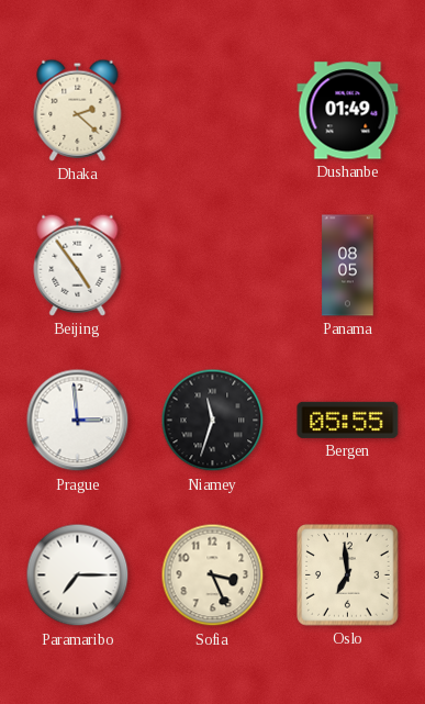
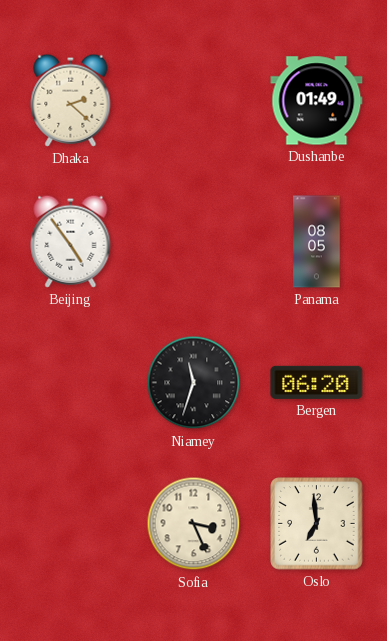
Prague: 2:59 -> none (78, 421)
Bergen: 05:55 -> 06:20 (317, 382)
Paramaribo: 7:15 -> none (78, 576)
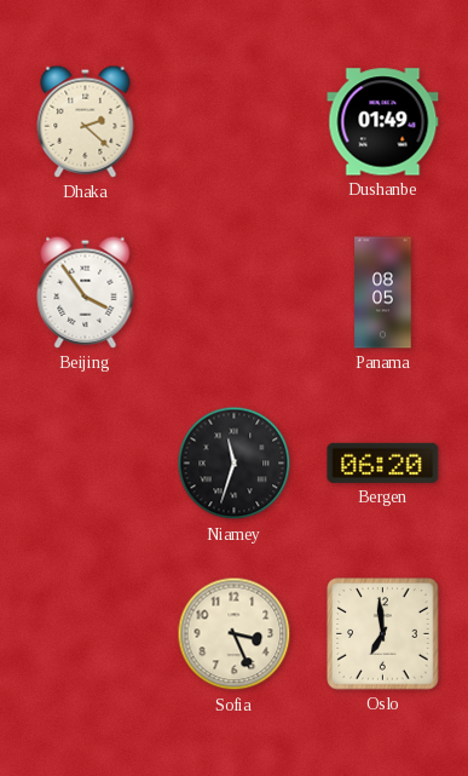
Beijing: 4:54 -> 3:54 (86, 292)
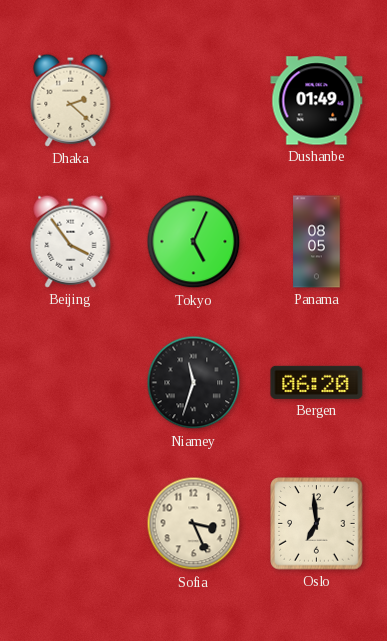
Tokyo: none -> 5:04 (194, 242)
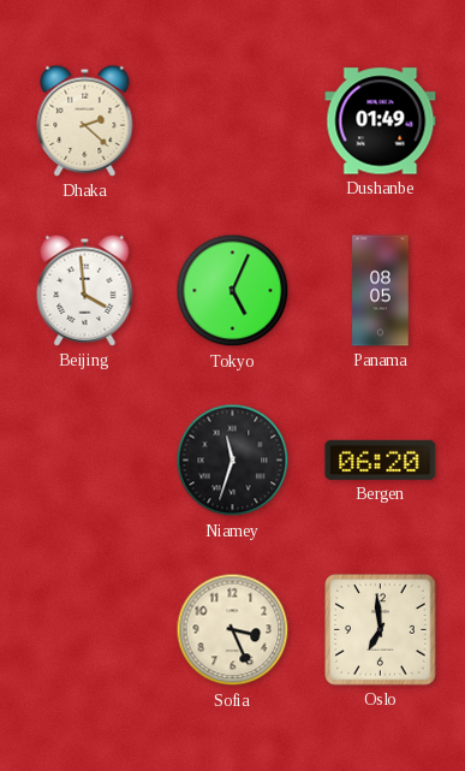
Beijing: 3:54 -> 3:59 (85, 290)
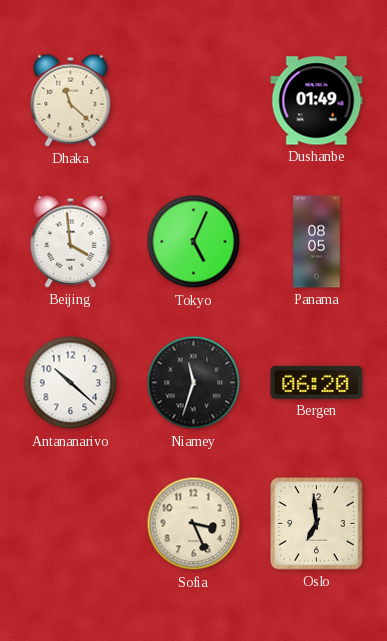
Dhaka: 2:22 -> 11:22 (71, 100)
Antananarivo: none -> 10:22 (71, 383)
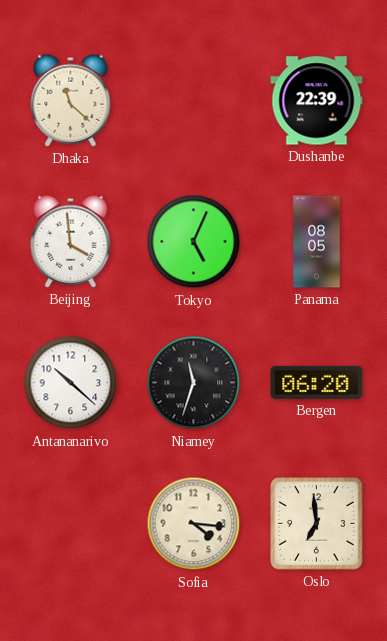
Dushanbe: 01:49 -> 22:39 (317, 101)
Sofia: 3:26 -> 4:16 (194, 524)
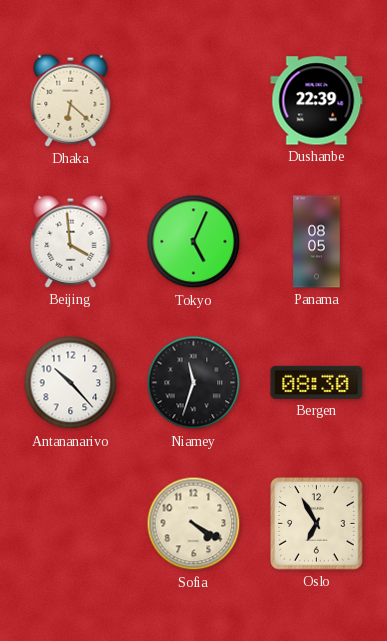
Dhaka: 11:22 -> 6:22 (71, 100)
Antananarivo: 10:22 -> 10:23 (71, 383)
Bergen: 06:20 -> 08:30 (317, 382)
Sofia: 4:16 -> 4:20 (194, 524)
Oslo: 6:59 -> 6:55 (317, 524)
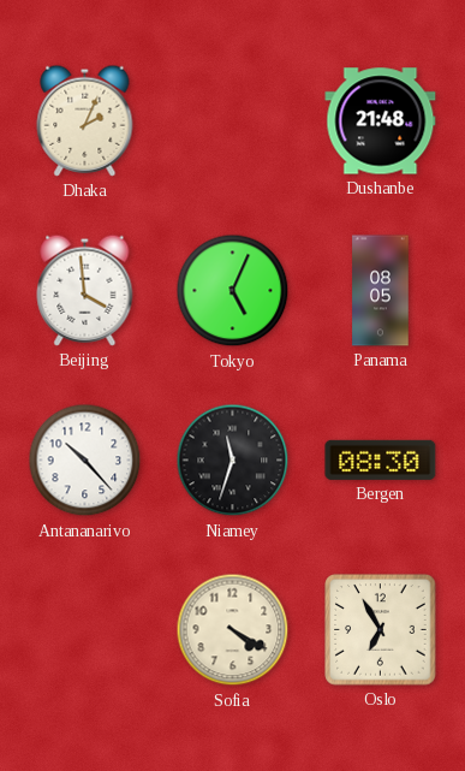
Dhaka: 6:22 -> 2:04 (85, 120)
Dushanbe: 22:39 -> 21:48 (381, 121)
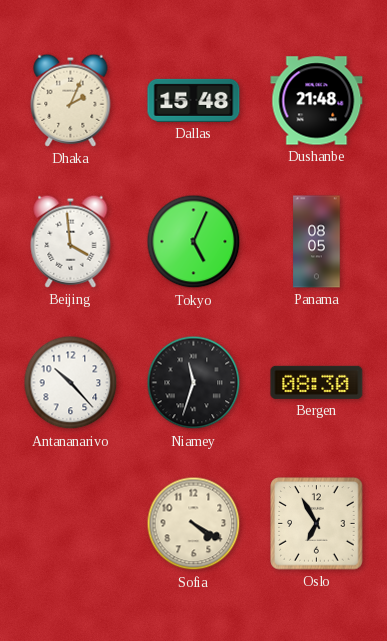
Dallas: none -> 15:48 (194, 100)
